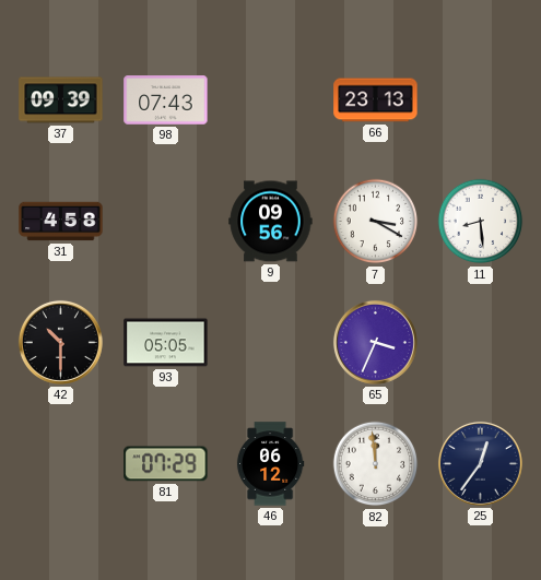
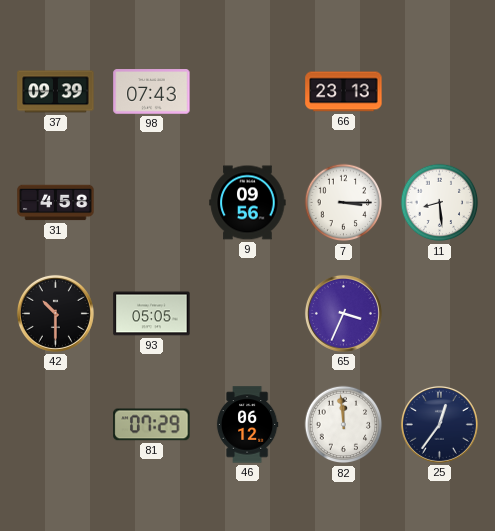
7: 3:20 -> 3:15 (344, 203)
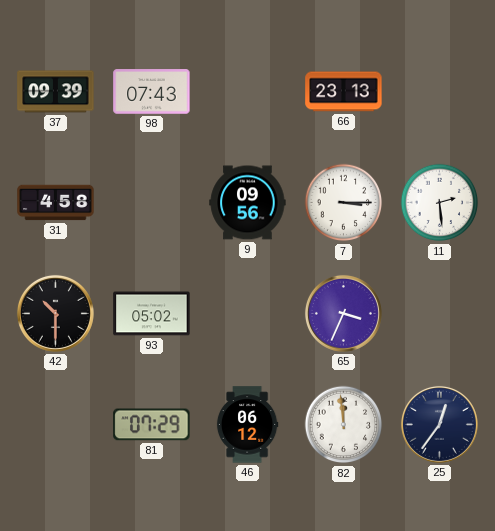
11: 8:29 -> 2:29 (440, 203)
93: 05:05 -> 05:02 (152, 314)
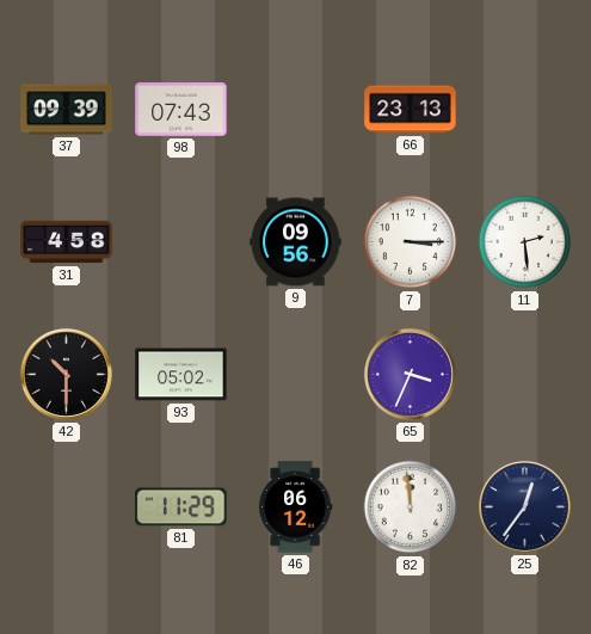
81: 07:29 -> 11:29 (181, 507)
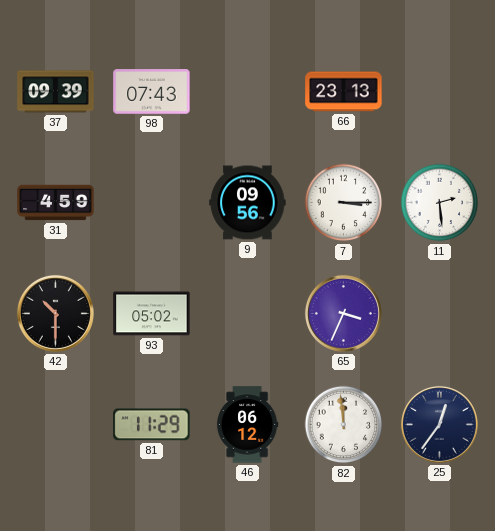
31: 4:58 -> 4:59 (56, 203)
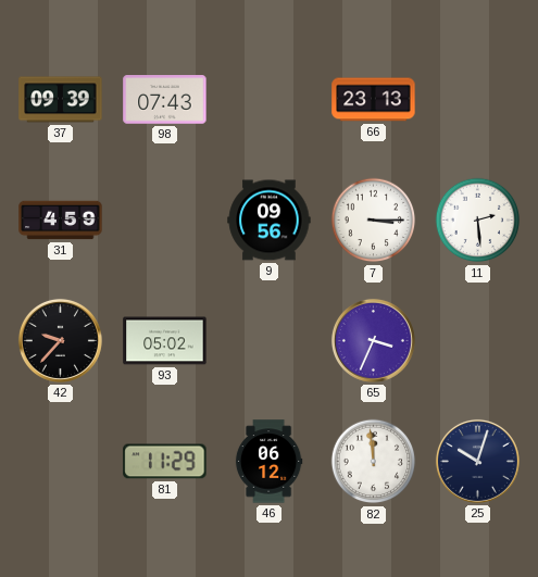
42: 10:30 -> 9:37 (60, 340)
25: 12:36 -> 10:03 (477, 461)
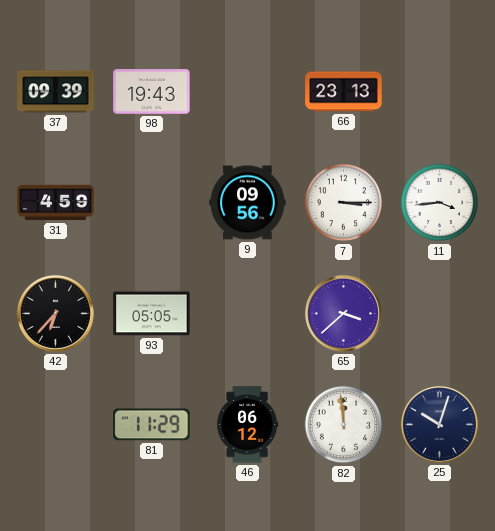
98: 07:43 -> 19:43 (152, 92)
11: 2:29 -> 3:44 (440, 203)
42: 9:37 -> 6:37 (55, 313)
93: 05:02 -> 05:05 (152, 314)
65: 3:34 -> 3:38 (343, 313)
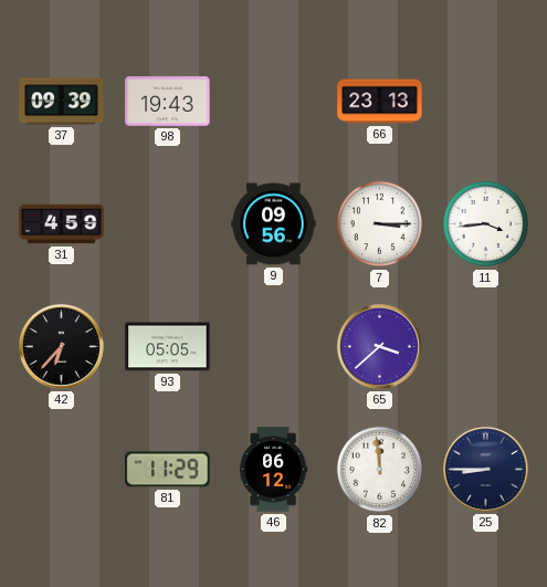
25: 10:03 -> 8:45 (485, 469)
